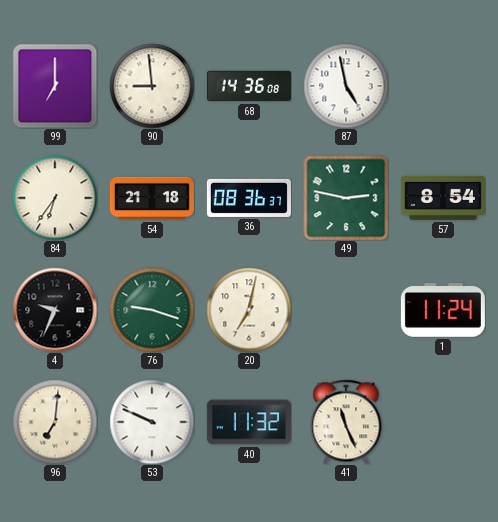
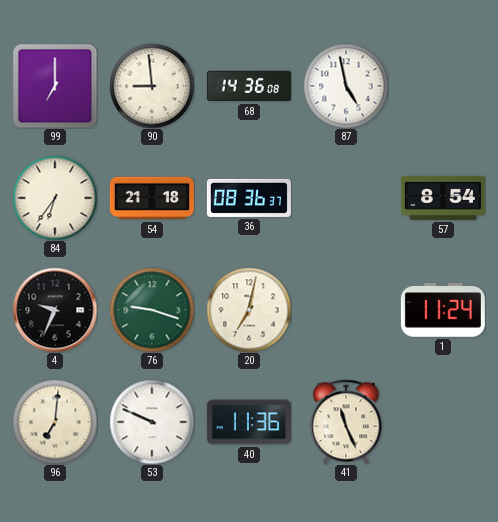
49: 2:47 -> none (346, 198)
40: 11:32 -> 11:36 (249, 422)
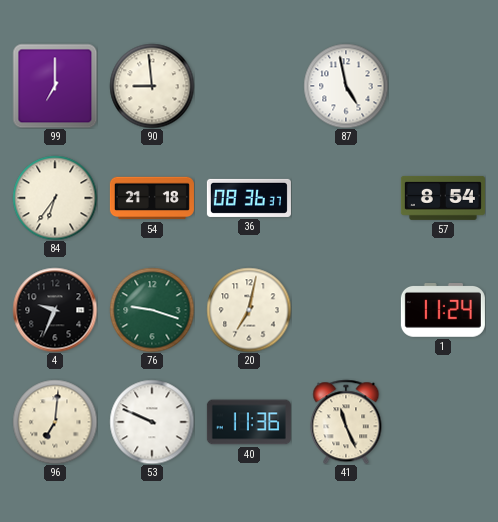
68: 14:36 -> none (249, 86)
